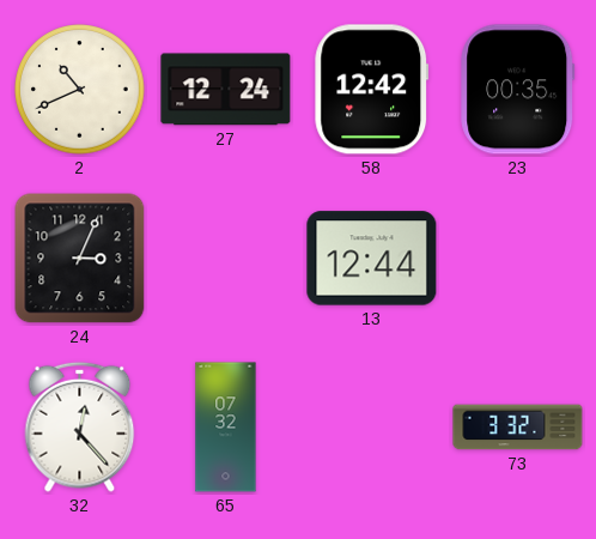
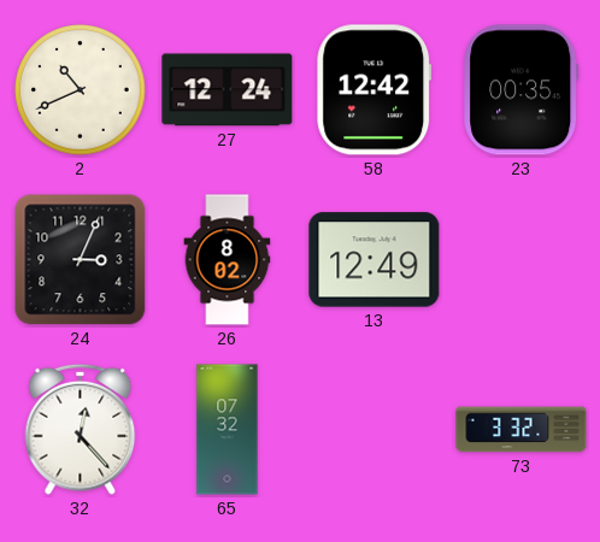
26: none -> 8:02 (228, 260)
13: 12:44 -> 12:49 (375, 260)
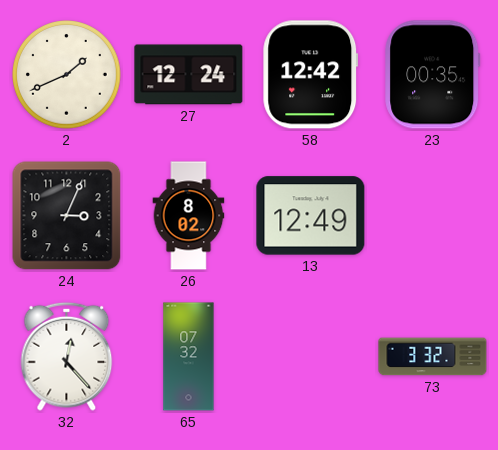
2: 10:41 -> 1:41 (67, 75)
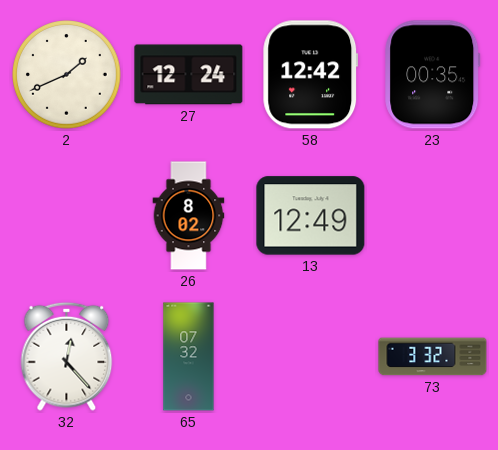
24: 3:04 -> none (67, 216)
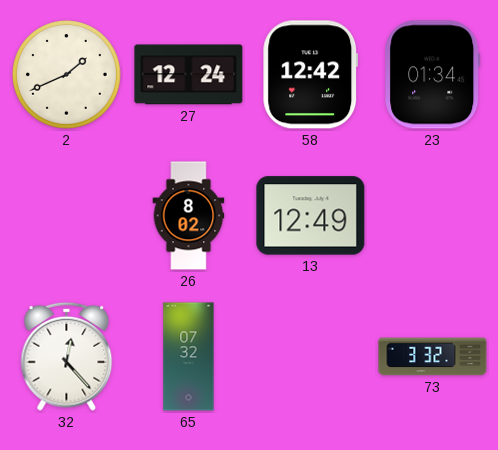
23: 00:35 -> 01:34 (433, 75)
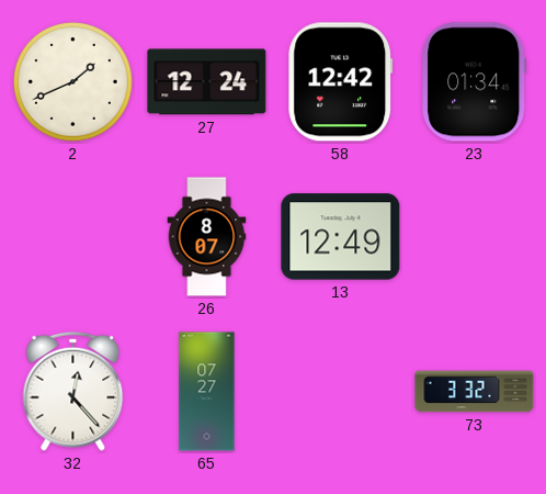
26: 8:02 -> 8:07 (207, 237)
65: 07:32 -> 07:27 (207, 392)
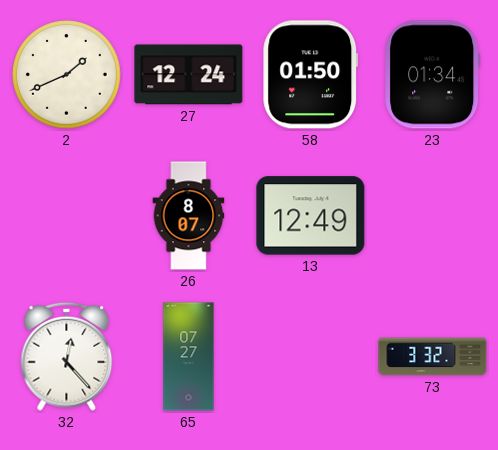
58: 12:42 -> 01:50 (311, 75)
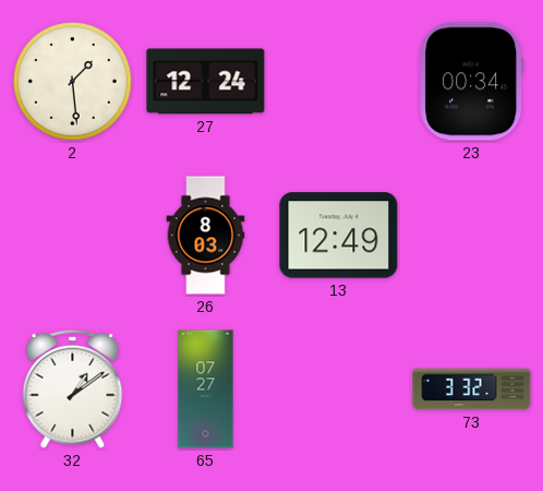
2: 1:41 -> 1:29 (73, 82)
58: 01:50 -> none (311, 75)
23: 01:34 -> 00:34 (472, 82)
26: 8:07 -> 8:03 (206, 236)
32: 12:23 -> 1:09 (73, 388)
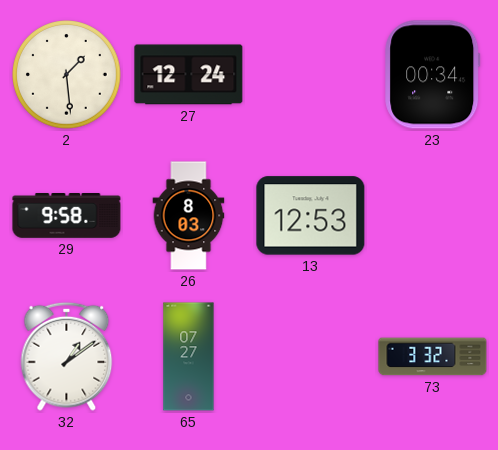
29: none -> 9:58 (67, 216)
13: 12:49 -> 12:53 (311, 216)
